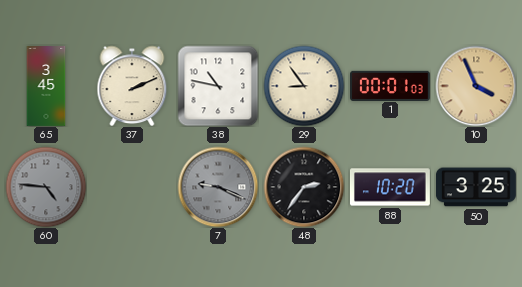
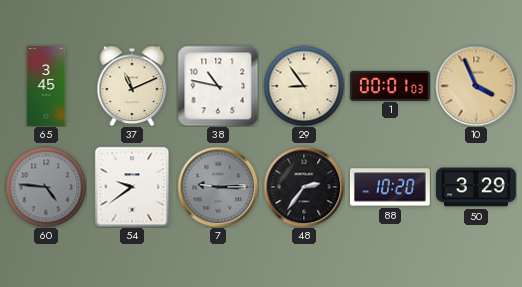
37: 2:11 -> 11:11 (132, 86)
54: none -> 9:39 (132, 187)
7: 9:19 -> 9:15 (218, 187)
50: 3:25 -> 3:29 (476, 187)
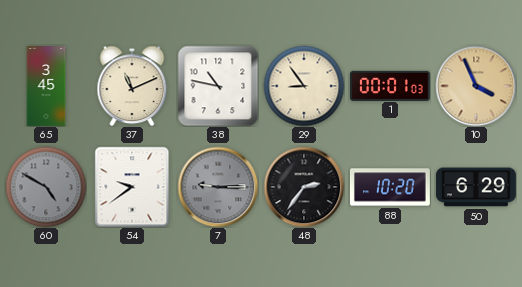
60: 4:46 -> 4:50 (46, 187)
50: 3:29 -> 6:29 (476, 187)
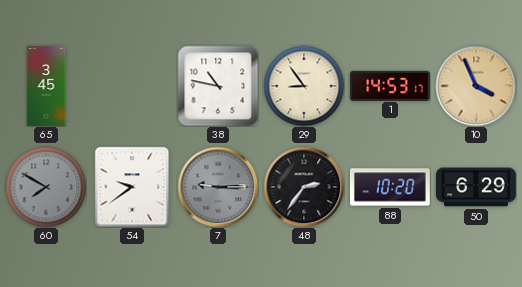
37: 11:11 -> none (132, 86)
1: 00:01 -> 14:53 (391, 85)
60: 4:50 -> 7:50 (46, 187)
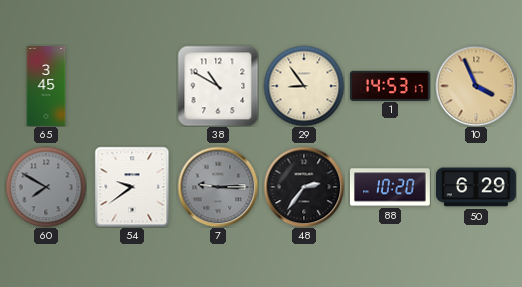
38: 10:47 -> 10:50 (218, 86)
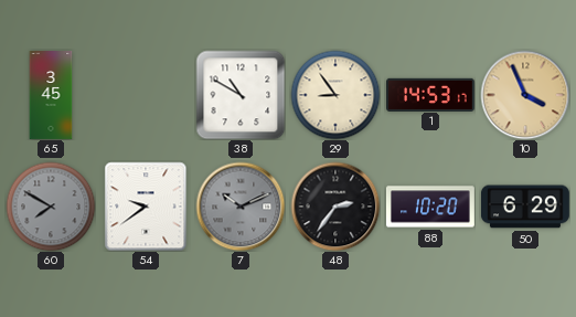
7: 9:15 -> 10:11 (241, 207)
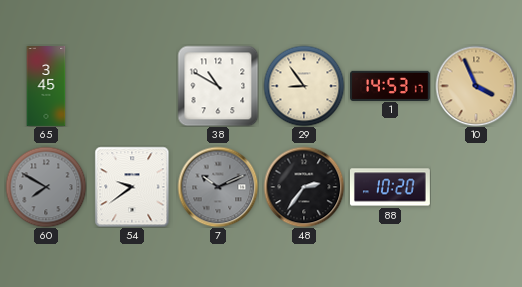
50: 6:29 -> none (525, 207)
